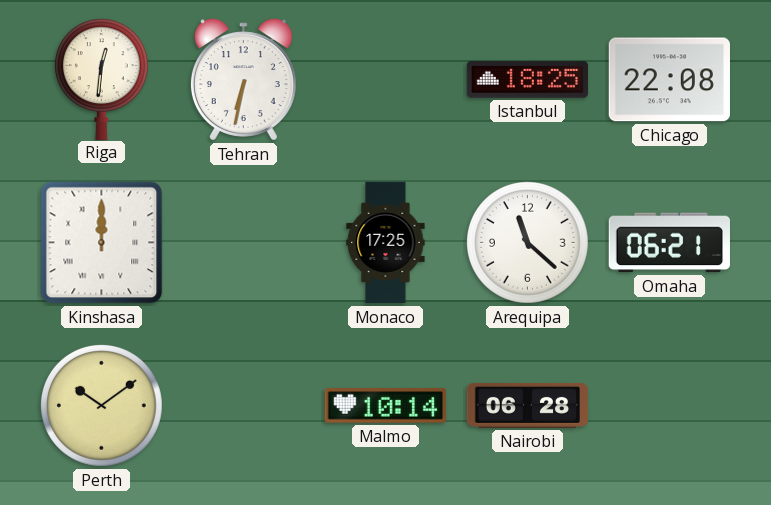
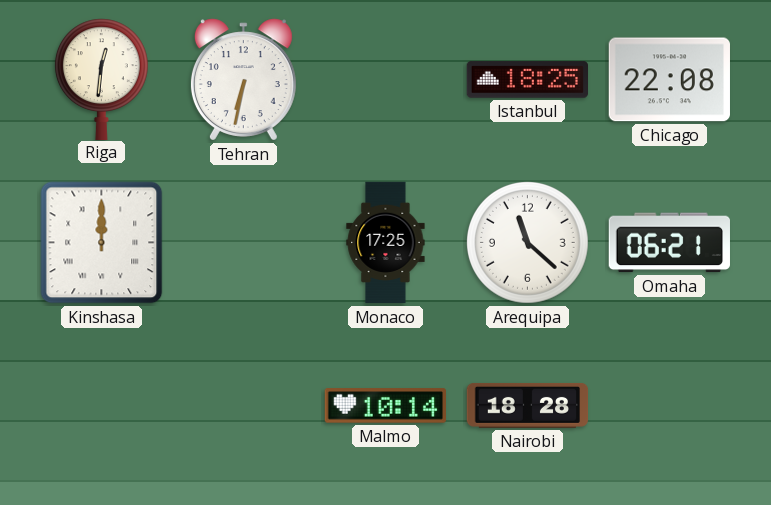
Perth: 10:09 -> none (101, 405)
Nairobi: 06:28 -> 18:28 (528, 405)
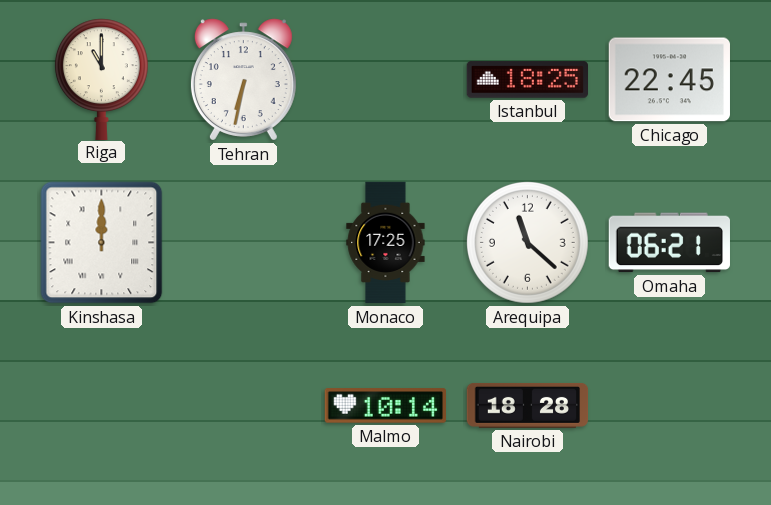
Riga: 12:31 -> 11:00 (101, 79)
Chicago: 22:08 -> 22:45 (669, 80)
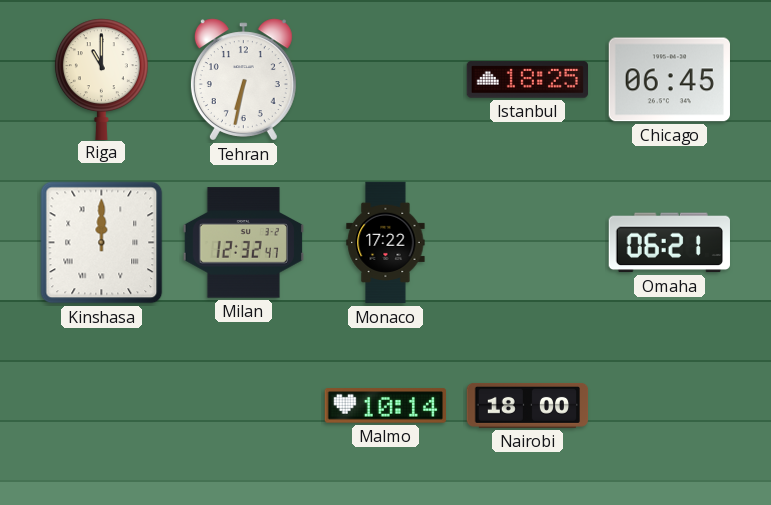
Chicago: 22:45 -> 06:45 (669, 80)
Milan: none -> 12:32 (243, 243)
Monaco: 17:25 -> 17:22 (386, 243)
Arequipa: 11:22 -> none (527, 242)
Nairobi: 18:28 -> 18:00 (528, 405)
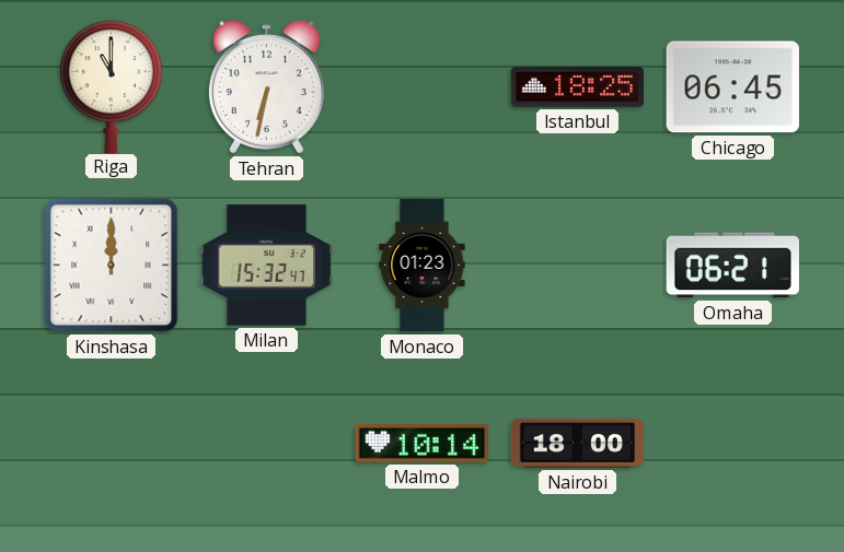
Milan: 12:32 -> 15:32 (266, 266)
Monaco: 17:22 -> 01:23 (423, 266)
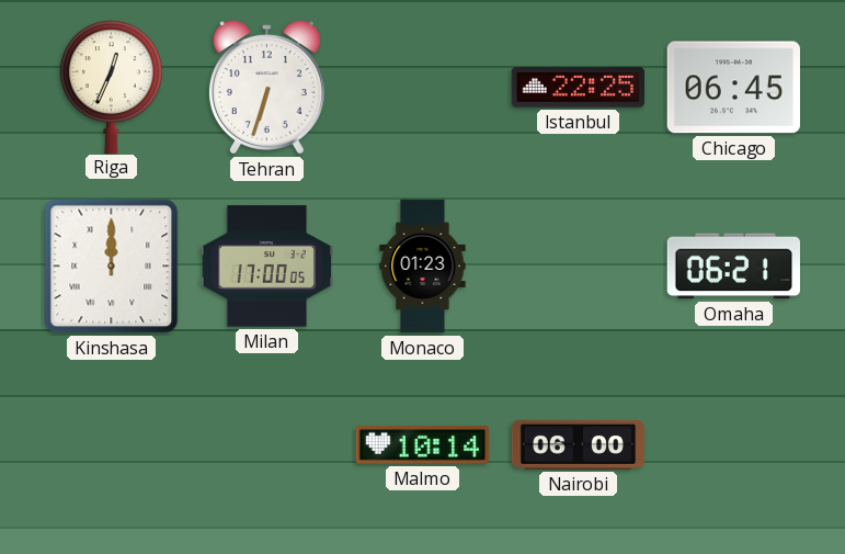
Riga: 11:00 -> 12:34 (111, 87)
Tehran: 6:32 -> 6:33 (266, 88)
Istanbul: 18:25 -> 22:25 (578, 88)
Milan: 15:32 -> 17:00 (266, 267)
Nairobi: 18:00 -> 06:00 (579, 444)
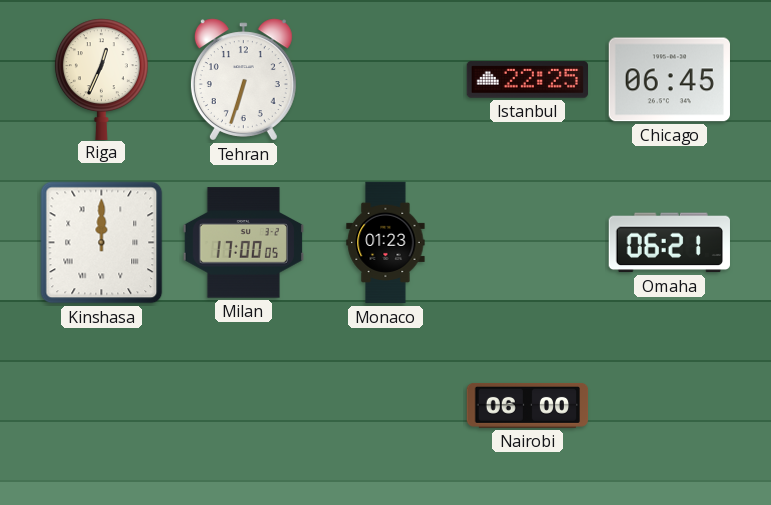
Malmo: 10:14 -> none (422, 445)
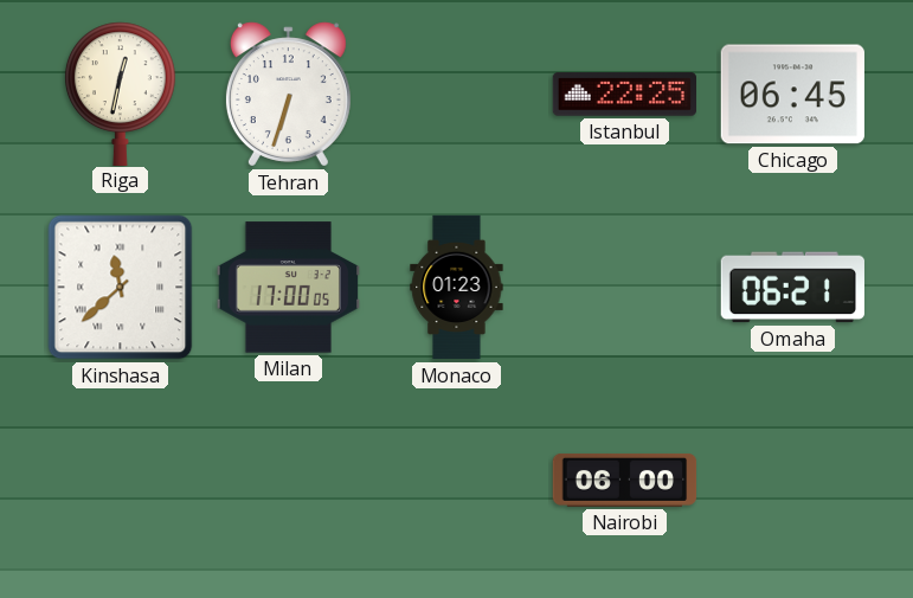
Riga: 12:34 -> 12:32 (120, 94)
Kinshasa: 12:00 -> 11:38 (121, 288)
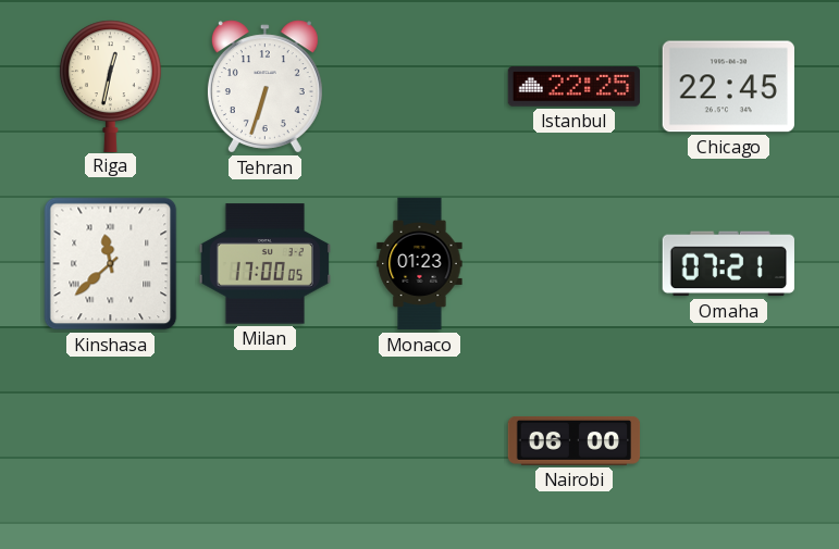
Chicago: 06:45 -> 22:45 (728, 87)
Omaha: 06:21 -> 07:21 (728, 264)
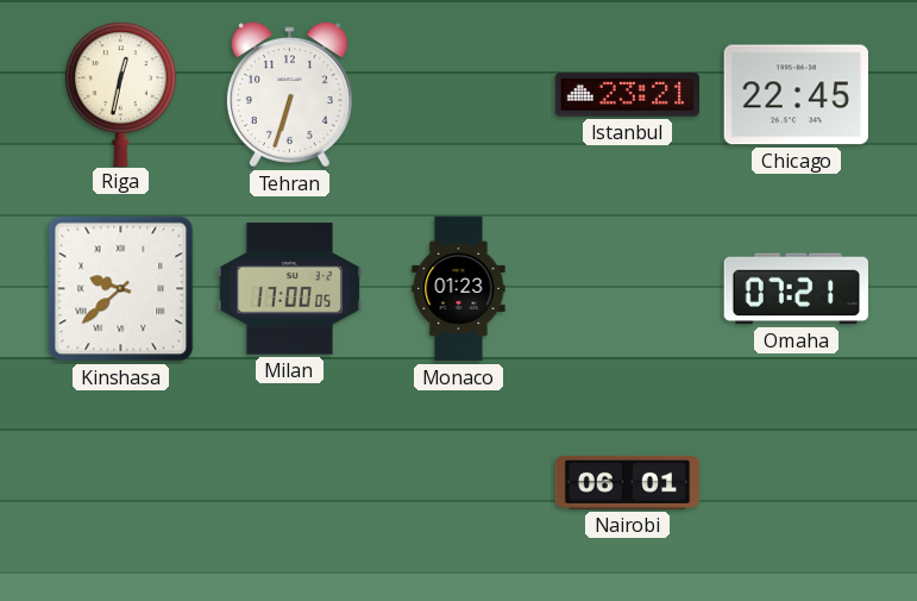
Istanbul: 22:25 -> 23:21 (627, 95)
Kinshasa: 11:38 -> 9:38 (121, 289)
Nairobi: 06:00 -> 06:01 (628, 482)
